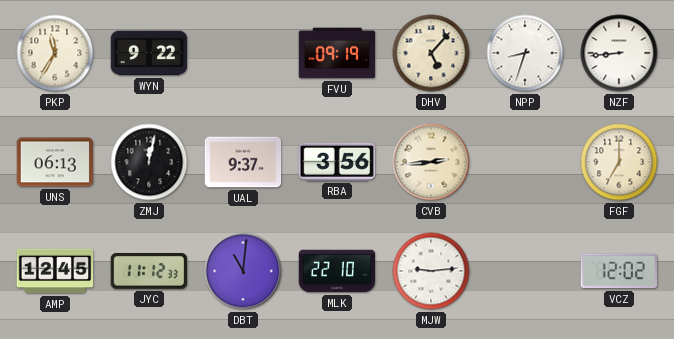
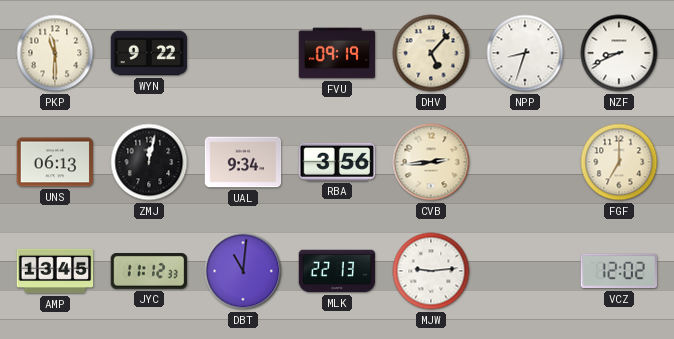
PKP: 11:35 -> 11:30 (55, 53)
NZF: 8:44 -> 8:41 (619, 53)
UAL: 9:37 -> 9:34 (243, 162)
AMP: 12:45 -> 13:45 (55, 271)
MLK: 22:10 -> 22:13 (337, 271)
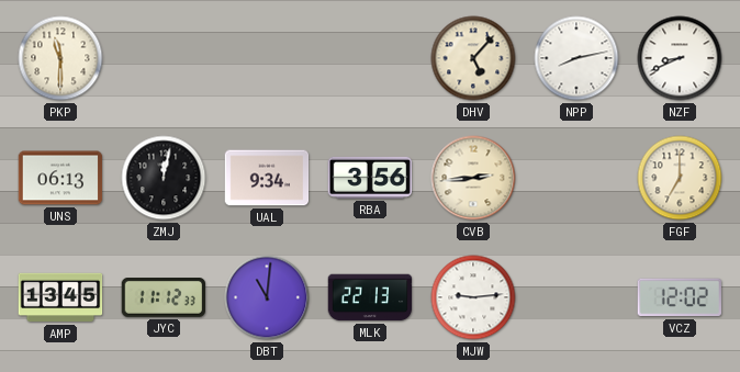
WYN: 9:22 -> none (149, 53)
FVU: 09:19 -> none (337, 53)
NPP: 8:33 -> 8:13 (576, 58)
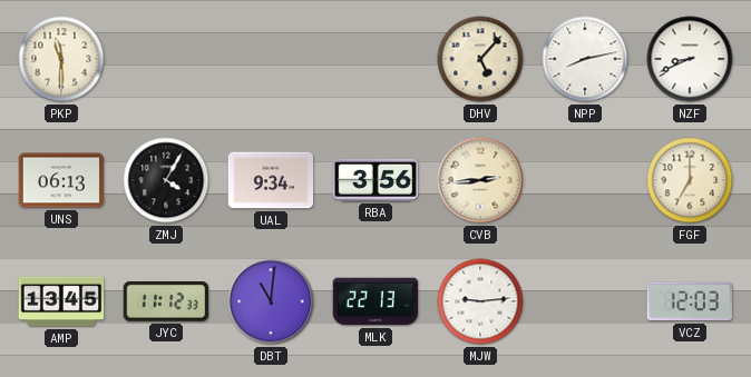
ZMJ: 12:02 -> 4:05 (166, 180)
VCZ: 12:02 -> 12:03 (689, 301)
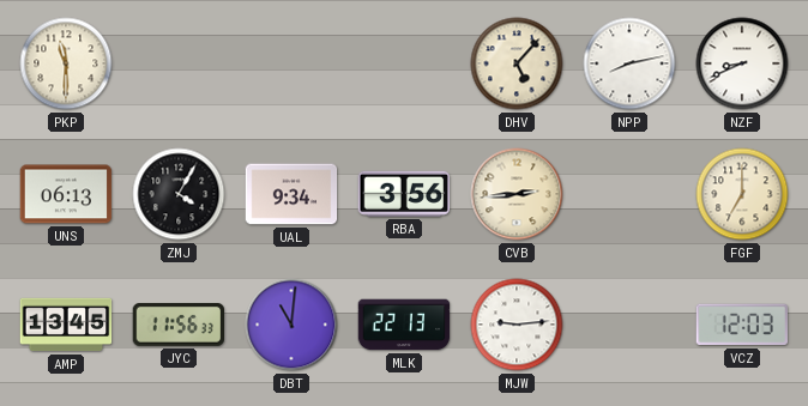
JYC: 11:12 -> 11:56 (177, 326)
